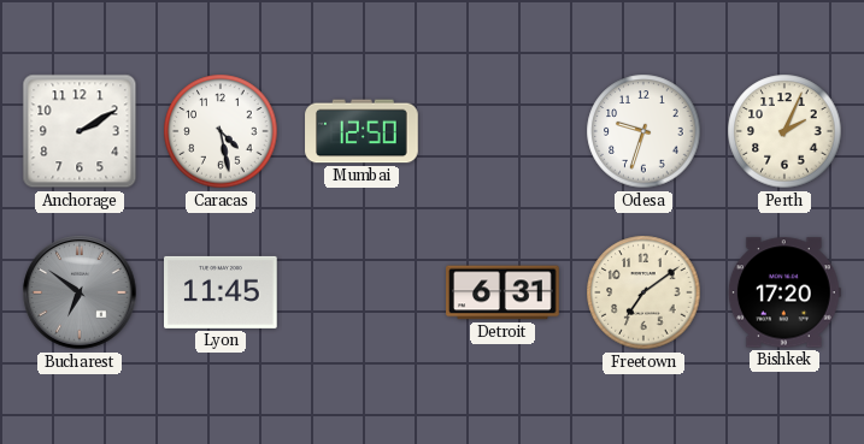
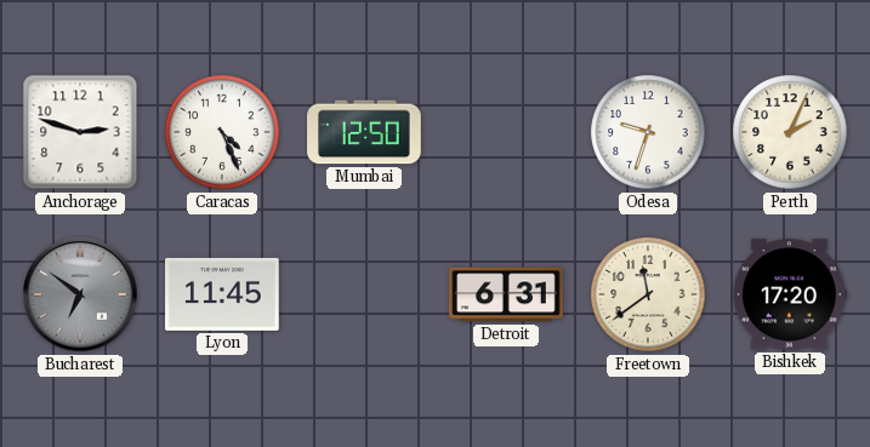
Anchorage: 2:10 -> 2:48 (80, 132)
Caracas: 4:28 -> 4:26 (222, 132)
Freetown: 7:09 -> 11:39 (648, 294)
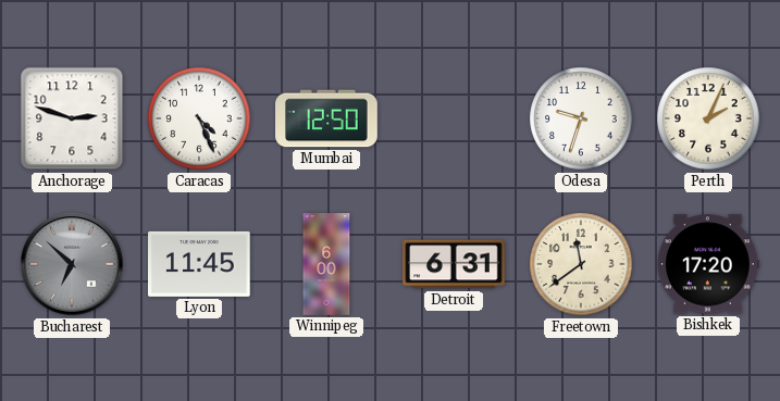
Bucharest: 6:51 -> 6:52 (72, 264)
Winnipeg: none -> 6:00 (326, 264)
